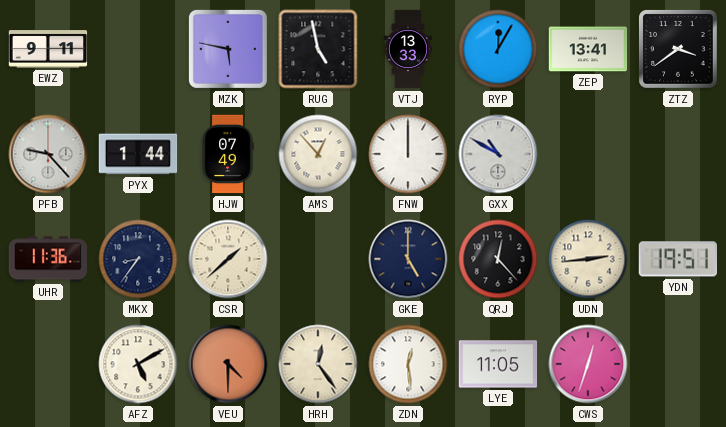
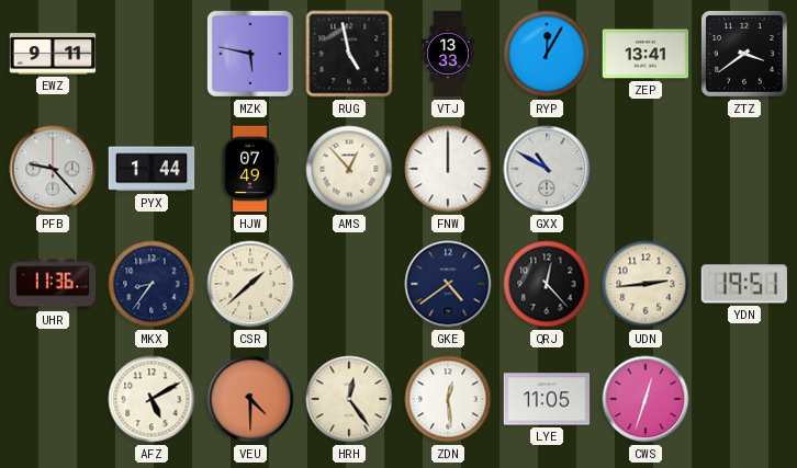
GKE: 5:00 -> 4:39 (448, 284)
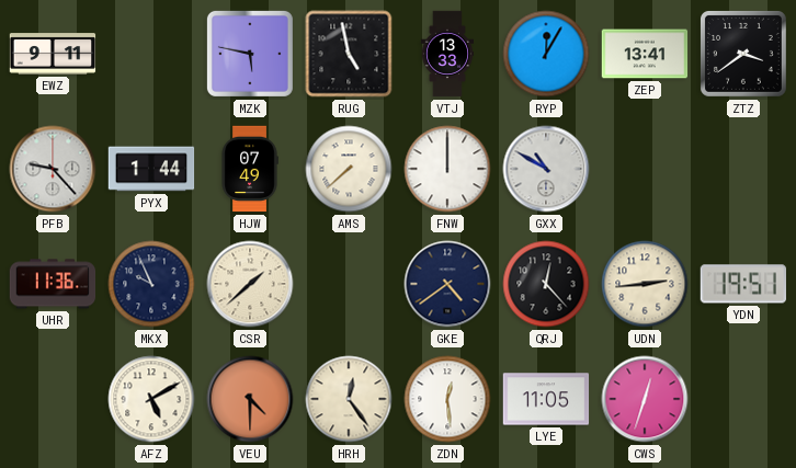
AMS: 12:53 -> 7:38 (349, 169)
MKX: 8:36 -> 9:56 (151, 284)
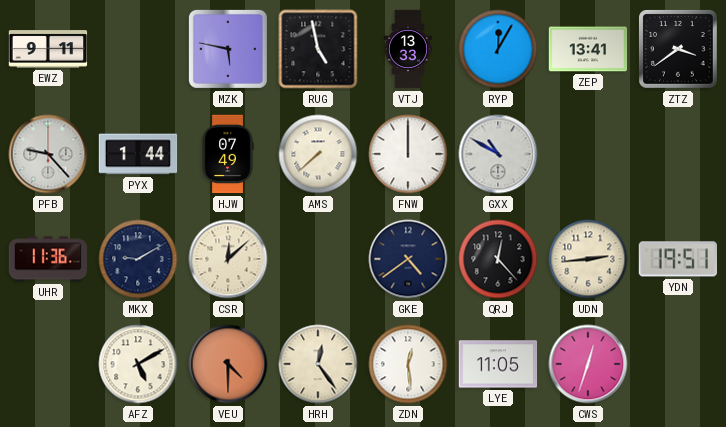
MKX: 9:56 -> 9:10 (138, 259)
CSR: 1:38 -> 12:08 (228, 259)
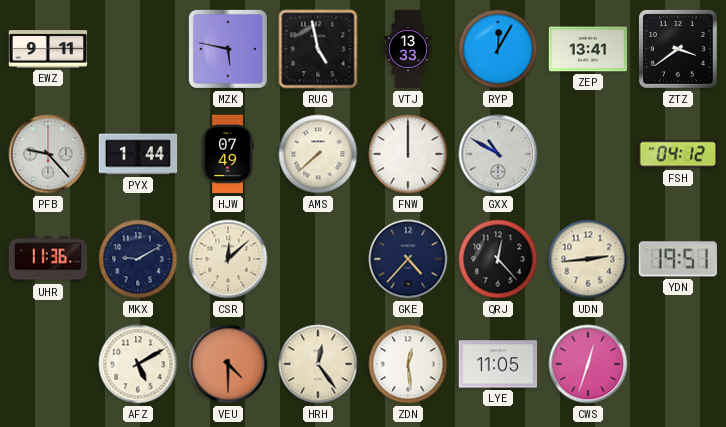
FSH: none -> 04:12 (677, 154)
GKE: 4:39 -> 4:37 (408, 259)
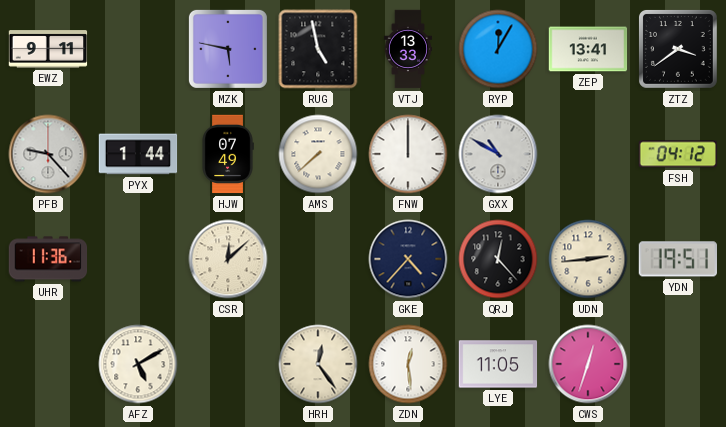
MKX: 9:10 -> none (138, 259)
VEU: 4:30 -> none (228, 364)
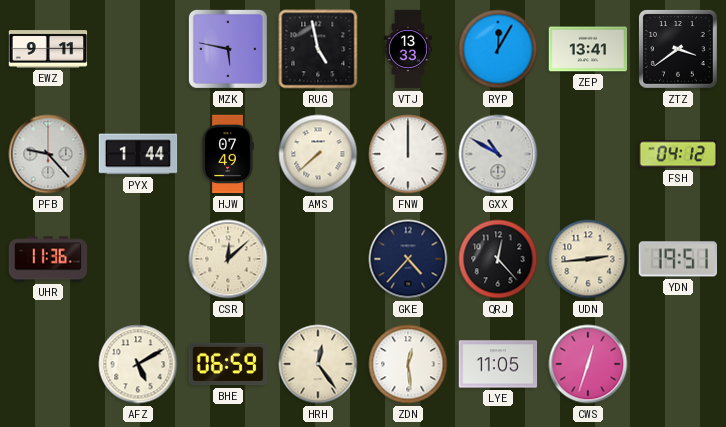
BHE: none -> 06:59 (228, 364)
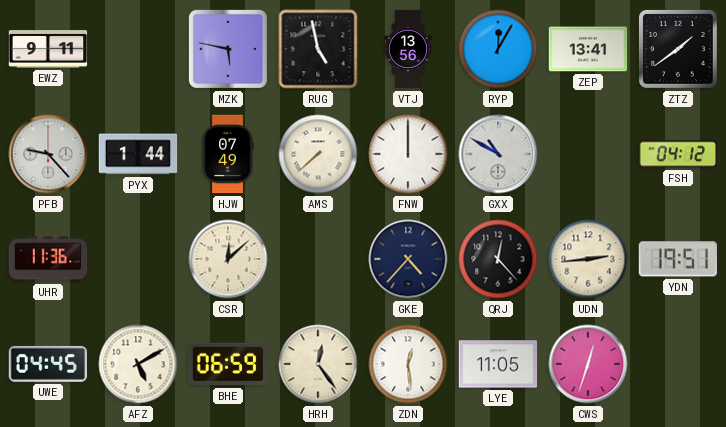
VTJ: 13:33 -> 13:56 (407, 49)
ZTZ: 3:39 -> 1:39 (678, 49)
UWE: none -> 04:45 (48, 364)
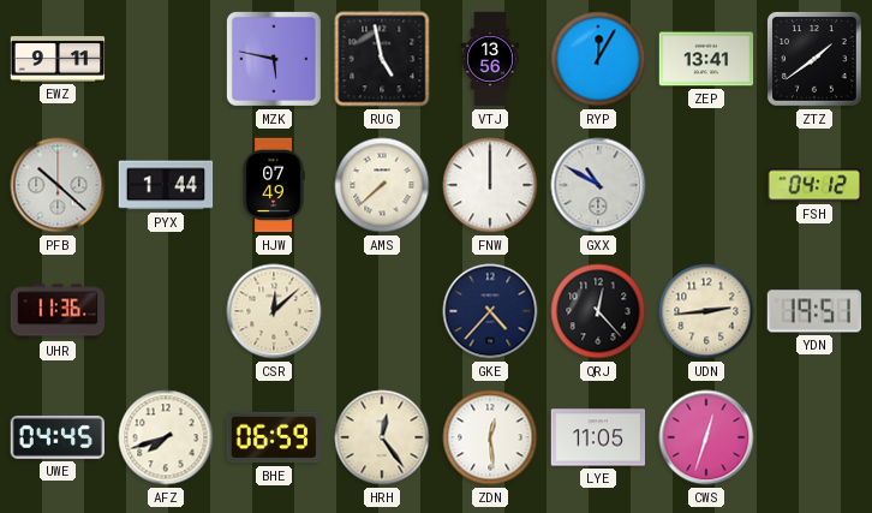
PFB: 9:23 -> 10:22 (58, 185)
AFZ: 5:10 -> 7:42 (166, 437)
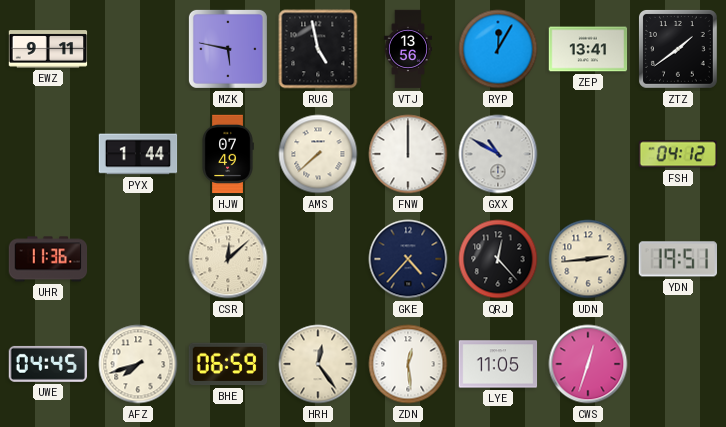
PFB: 10:22 -> none (58, 185)
